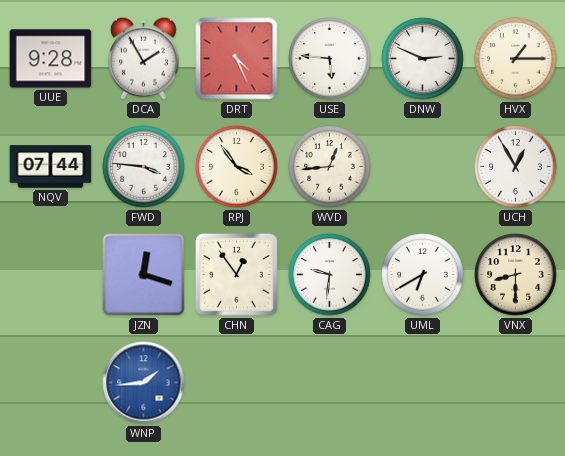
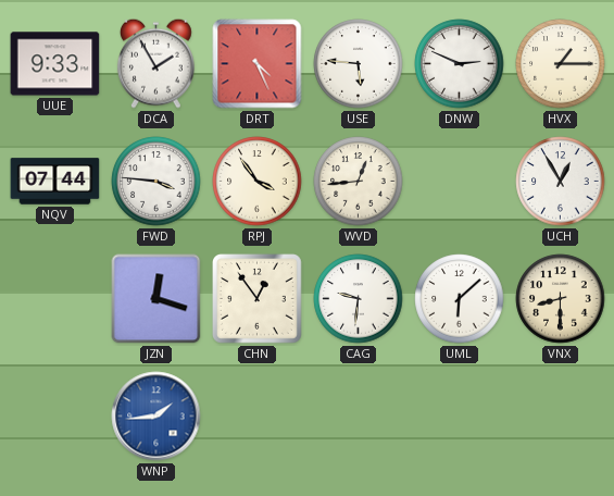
UUE: 9:28 -> 9:33 (55, 64)
UML: 6:40 -> 6:08 (460, 299)
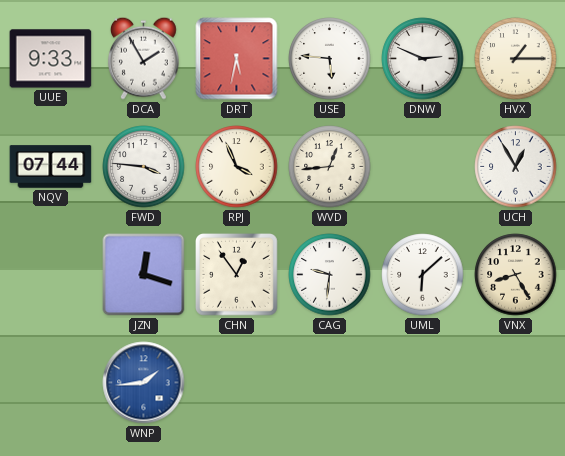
DRT: 4:26 -> 5:32 (237, 59)
RPJ: 3:54 -> 3:56 (237, 167)
VNX: 8:30 -> 8:25 (516, 275)
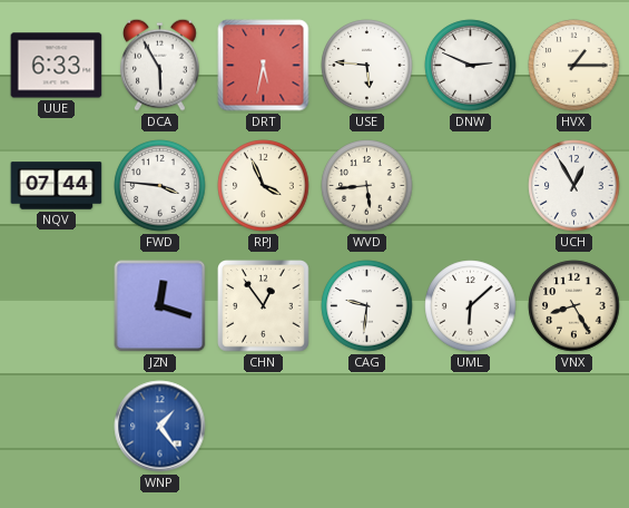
UUE: 9:33 -> 6:33 (57, 66)
DCA: 1:55 -> 5:55 (159, 65)
WVD: 12:44 -> 5:44 (367, 186)
WNP: 1:44 -> 1:24 (160, 427)
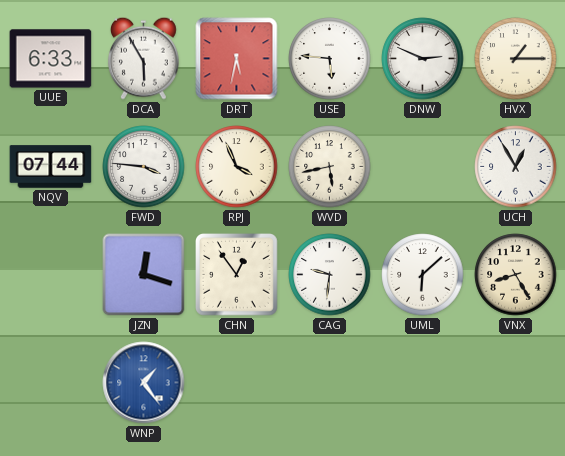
WVD: 5:44 -> 5:43 (330, 167)
